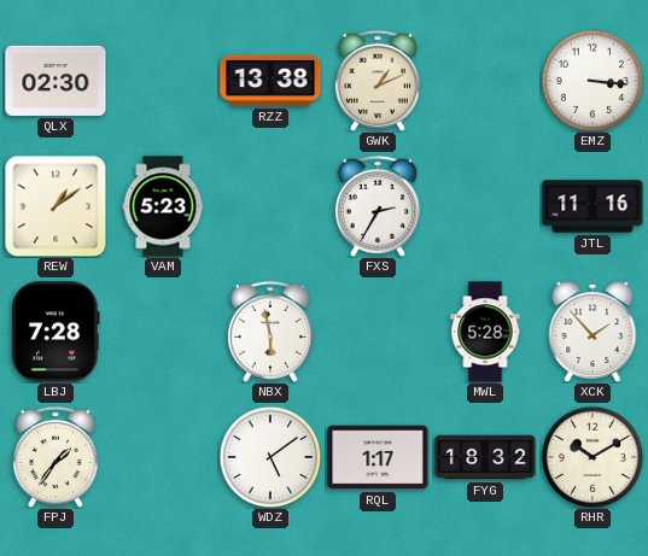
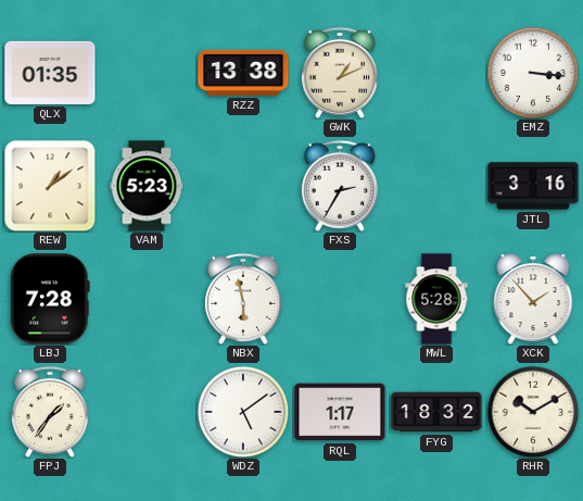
QLX: 02:30 -> 01:35 (50, 73)
JTL: 11:16 -> 3:16 (533, 186)
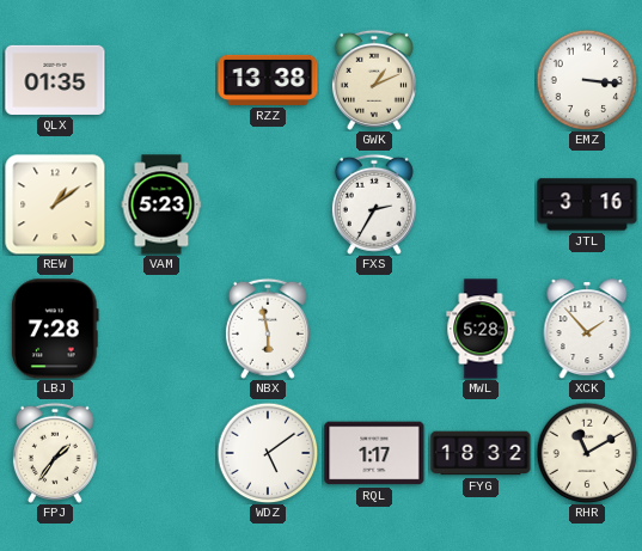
RHR: 10:10 -> 11:10 (587, 453)
